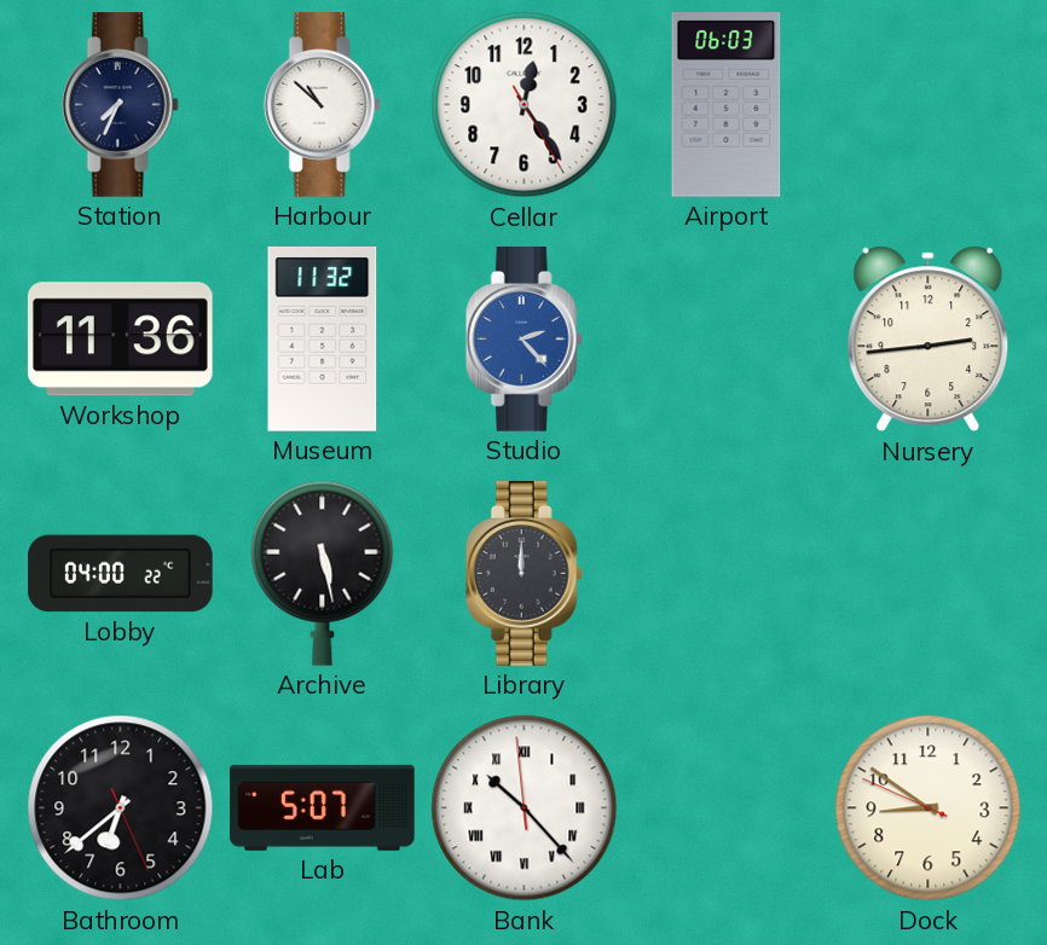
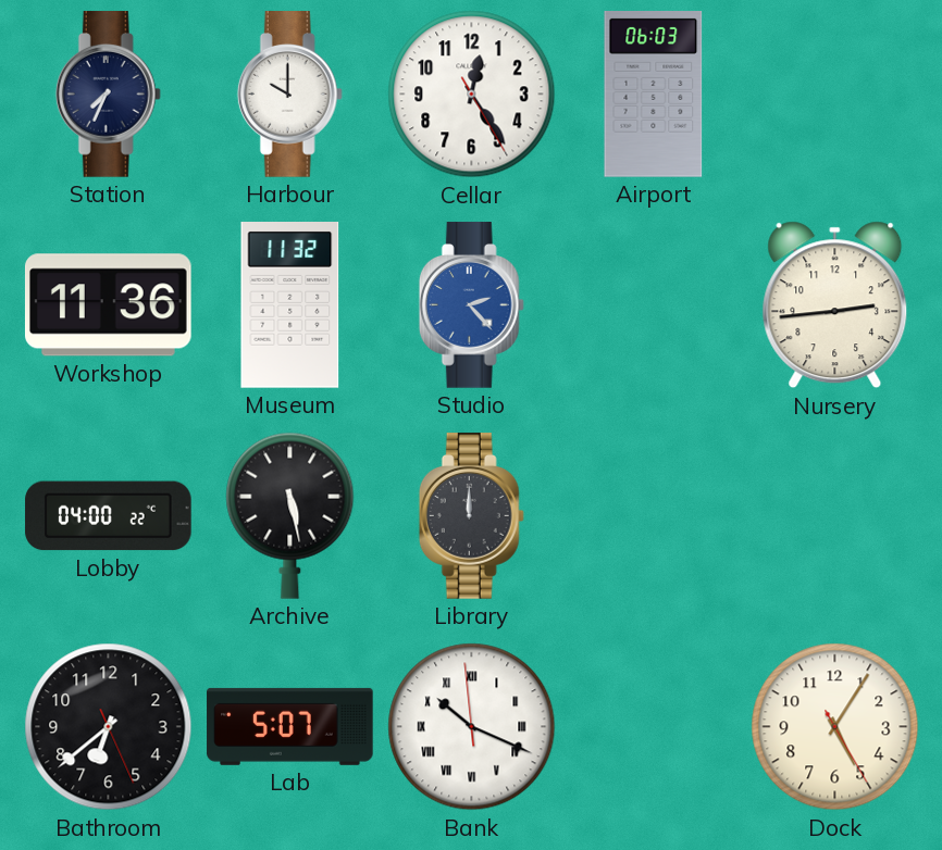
Harbour: 10:52 -> 10:00 (289, 95)
Bank: 10:22 -> 10:18 (472, 727)
Dock: 8:50 -> 5:05 (835, 727)
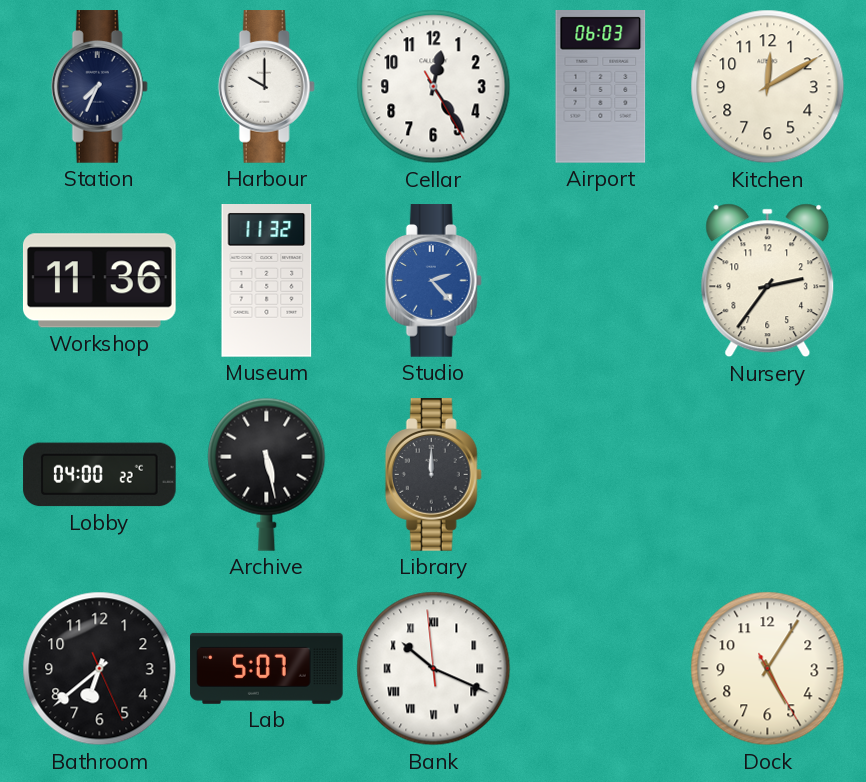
Kitchen: none -> 12:10 (768, 87)
Nursery: 2:44 -> 2:36 (768, 281)
